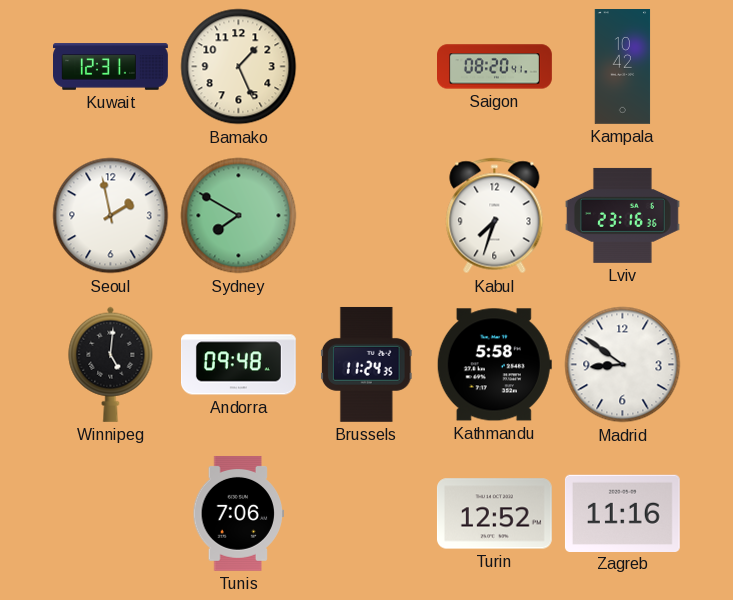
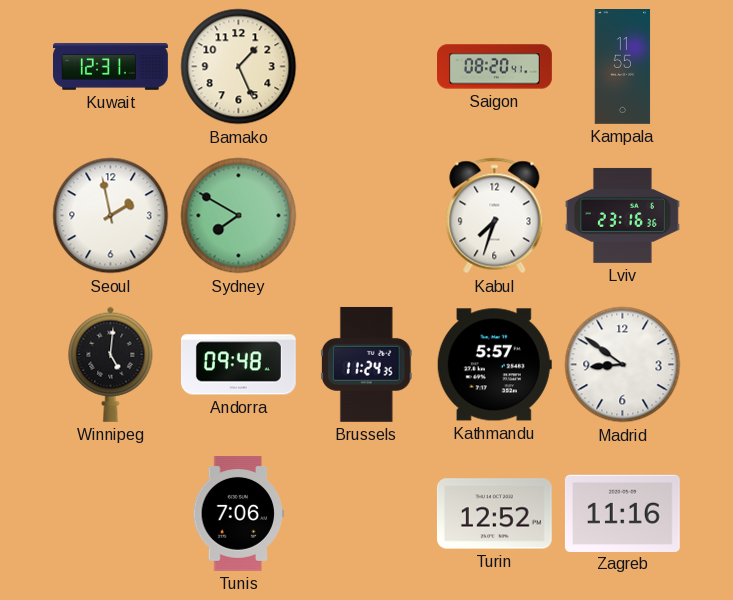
Kampala: 10:42 -> 11:55 (623, 67)
Kathmandu: 5:58 -> 5:57 (494, 365)
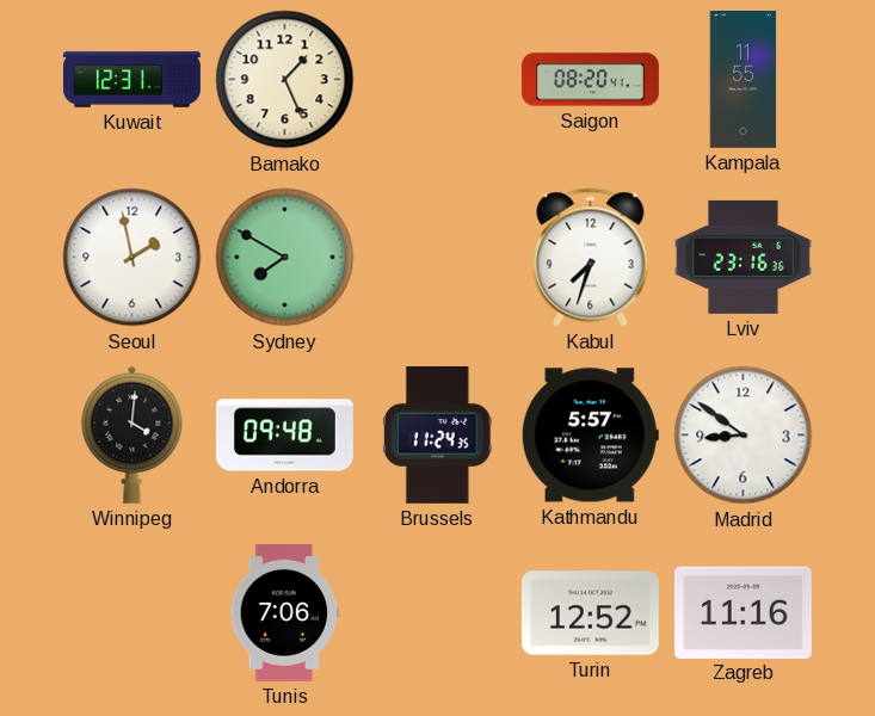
Winnipeg: 5:01 -> 4:01 (133, 434)
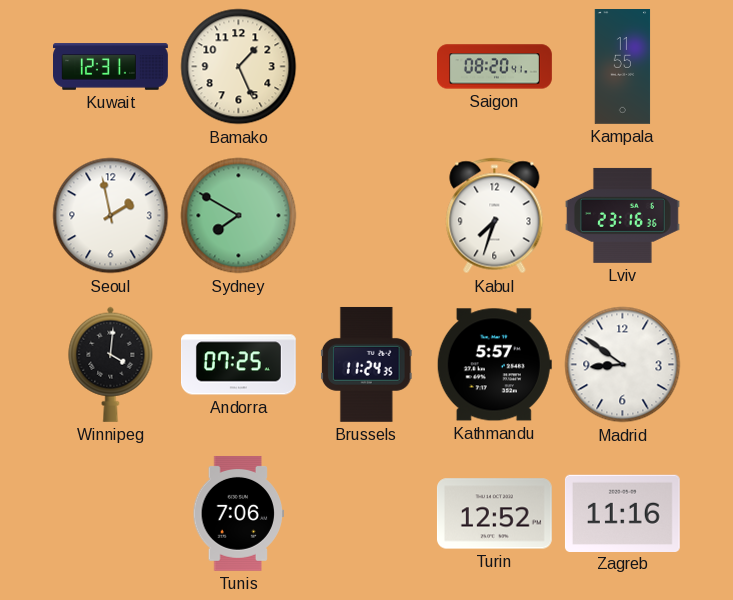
Andorra: 09:48 -> 07:25 (238, 365)
